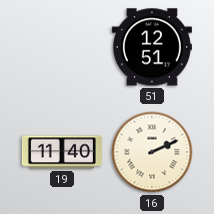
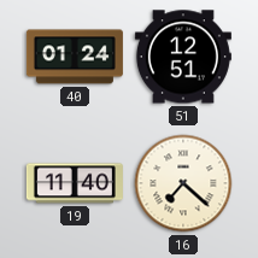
40: none -> 01:24 (75, 57)
16: 2:11 -> 7:22 (183, 183)
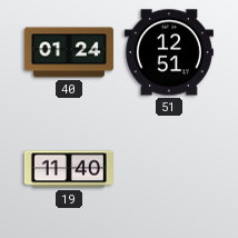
16: 7:22 -> none (183, 183)
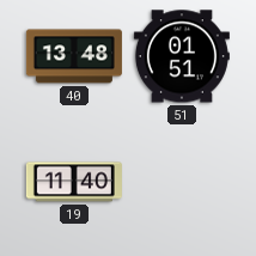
40: 01:24 -> 13:48 (74, 56)
51: 12:51 -> 01:51 (182, 56)
